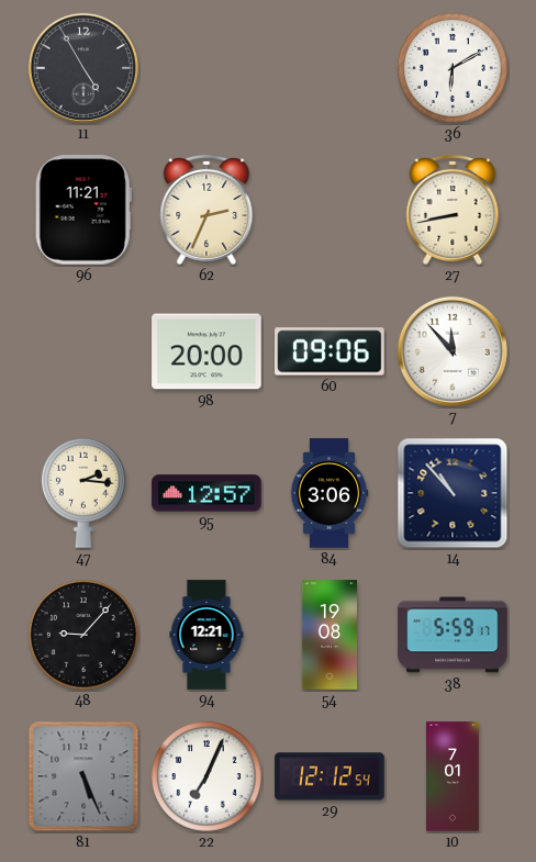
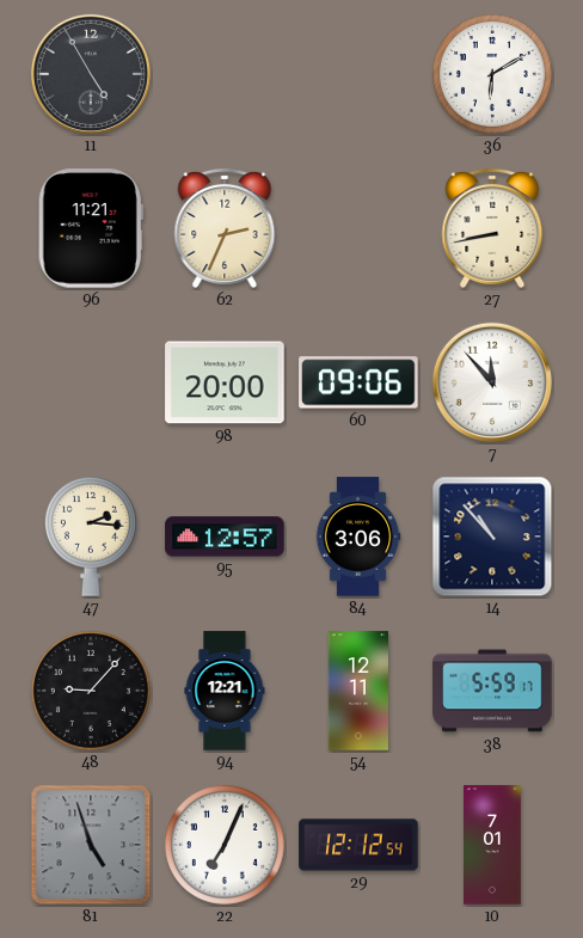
54: 19:08 -> 12:11 (357, 691)
81: 5:26 -> 4:57 (91, 845)
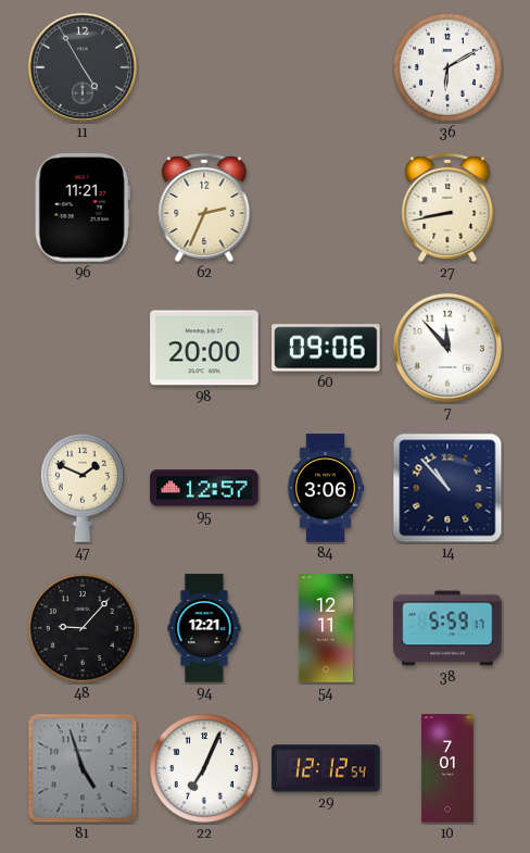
47: 2:16 -> 1:49 (83, 488)
